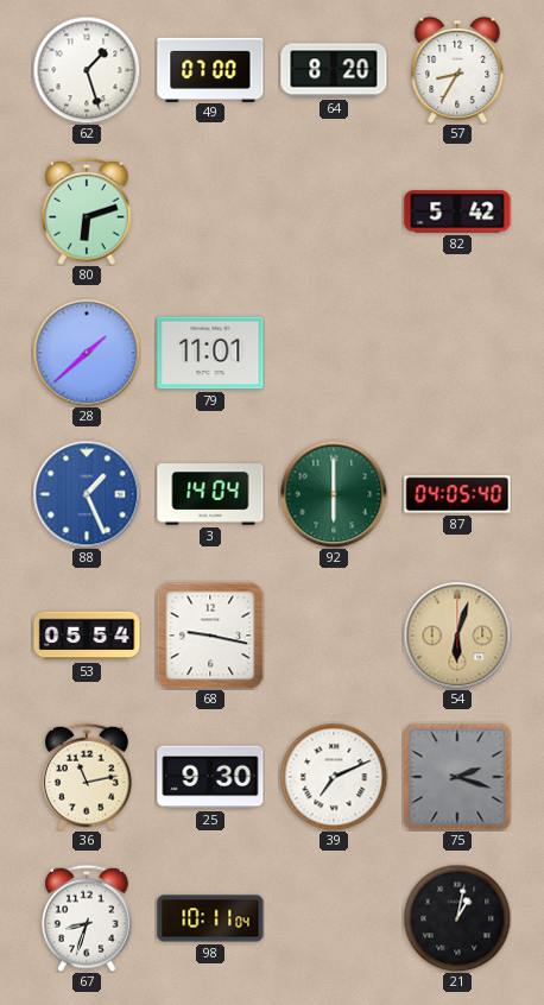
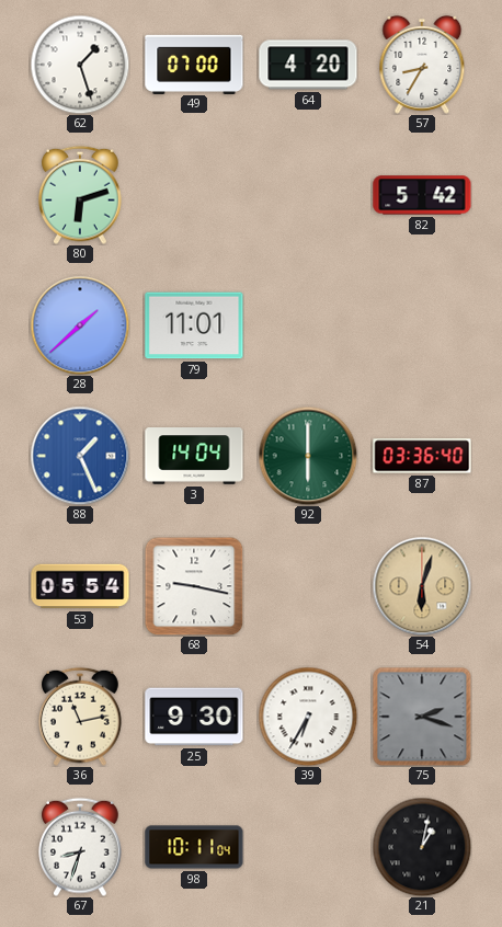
64: 8:20 -> 4:20 (308, 65)
87: 04:05 -> 03:36 (422, 456)
39: 7:11 -> 6:35 (308, 717)
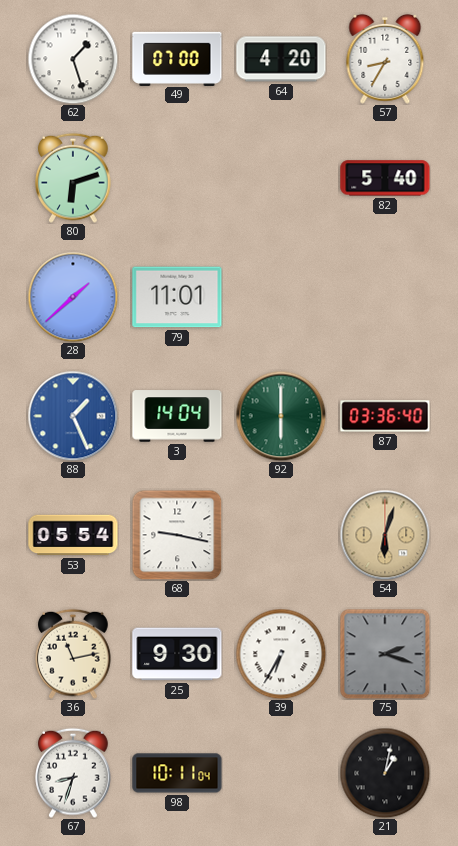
82: 5:42 -> 5:40 (385, 178)
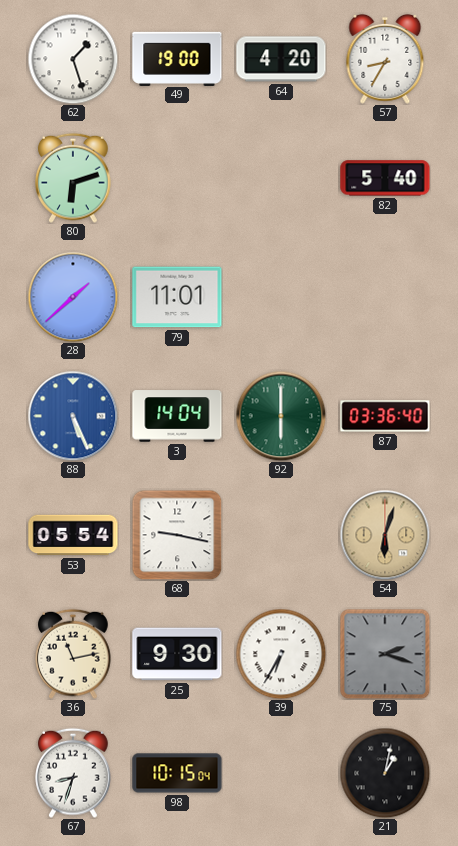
49: 07:00 -> 19:00 (177, 58)
88: 1:26 -> 5:26 (73, 416)
98: 10:11 -> 10:15 (177, 773)
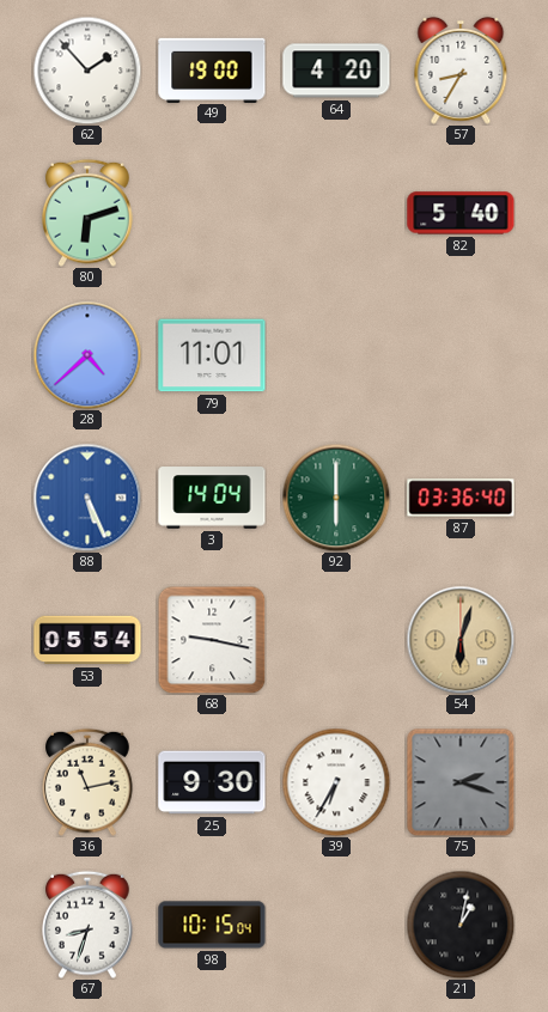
62: 1:27 -> 1:53 (87, 71)
28: 1:38 -> 4:38 (87, 355)
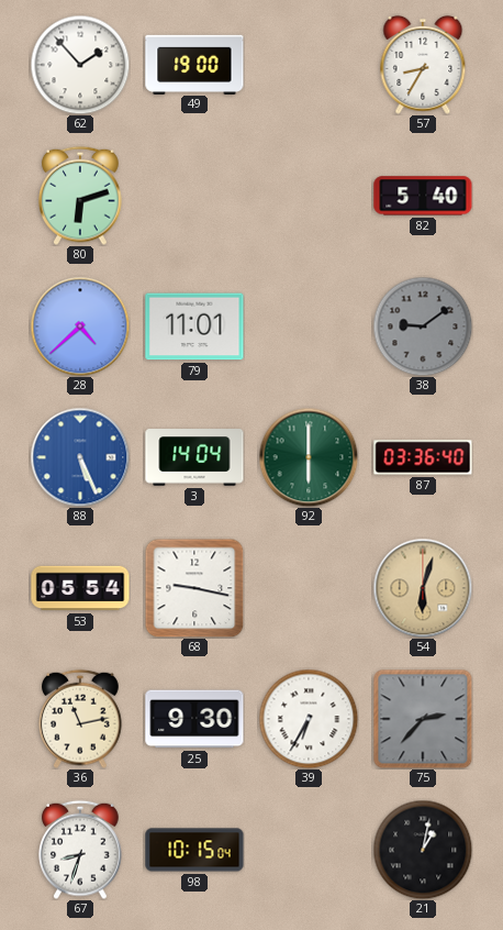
64: 4:20 -> none (336, 71)
38: none -> 9:09 (423, 326)
75: 2:18 -> 2:37 (423, 719)
